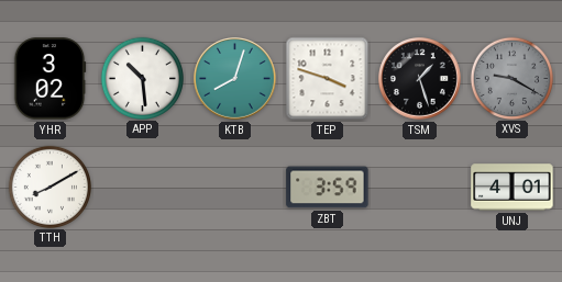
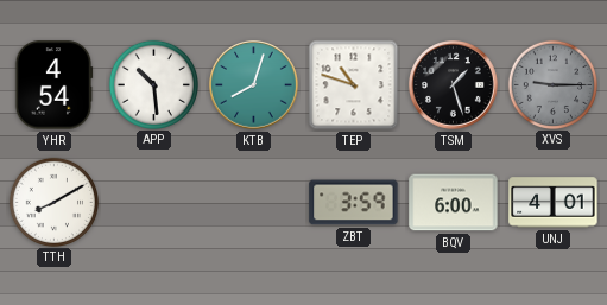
YHR: 3:02 -> 4:54 (53, 85)
TEP: 3:48 -> 10:48 (354, 85)
XVS: 9:20 -> 9:15 (552, 84)
BQV: none -> 6:00 (454, 203)
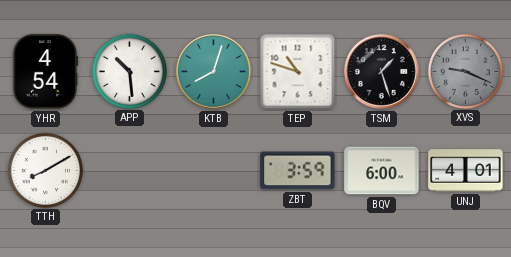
XVS: 9:15 -> 9:19 (465, 71)
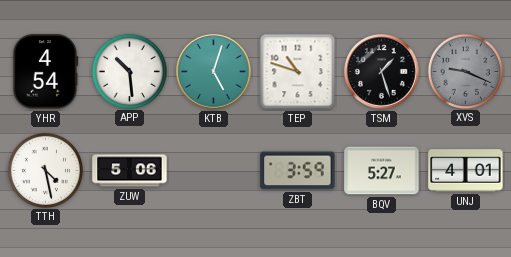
KTB: 8:03 -> 5:03 (214, 72)
TTH: 8:10 -> 4:28 (45, 170)
ZUW: none -> 5:06 (130, 171)
BQV: 6:00 -> 5:27 (382, 171)
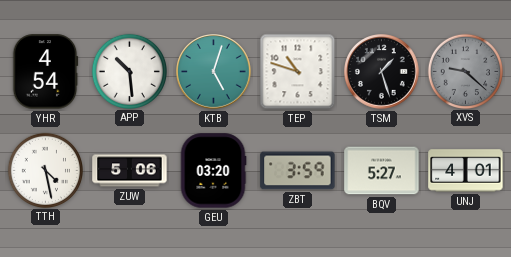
XVS: 9:19 -> 9:22 (465, 71)
GEU: none -> 03:20 (213, 171)
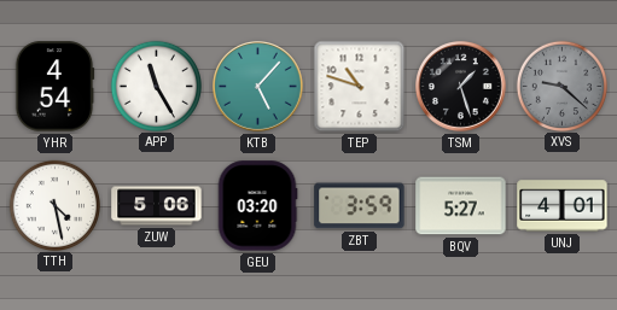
APP: 10:29 -> 11:25 (156, 86)
KTB: 5:03 -> 5:07 (258, 87)
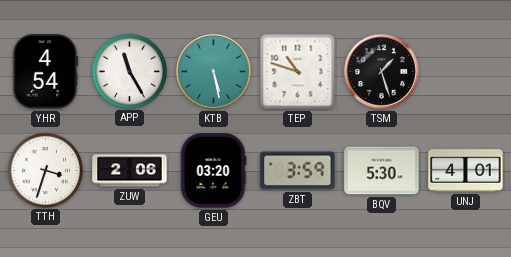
KTB: 5:07 -> 5:28 (214, 72)
XVS: 9:22 -> none (561, 86)
TTH: 4:28 -> 3:33 (45, 170)
ZUW: 5:06 -> 2:06 (130, 171)
BQV: 5:27 -> 5:30 (382, 171)
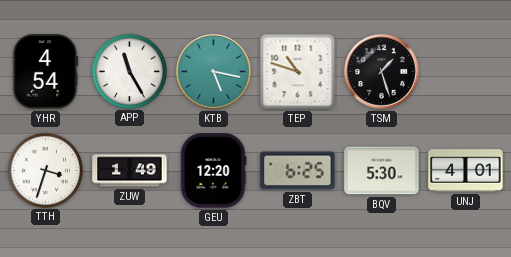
KTB: 5:28 -> 5:17 (214, 72)
ZUW: 2:06 -> 1:49 (130, 171)
GEU: 03:20 -> 12:20 (213, 171)
ZBT: 3:59 -> 6:25 (298, 171)
